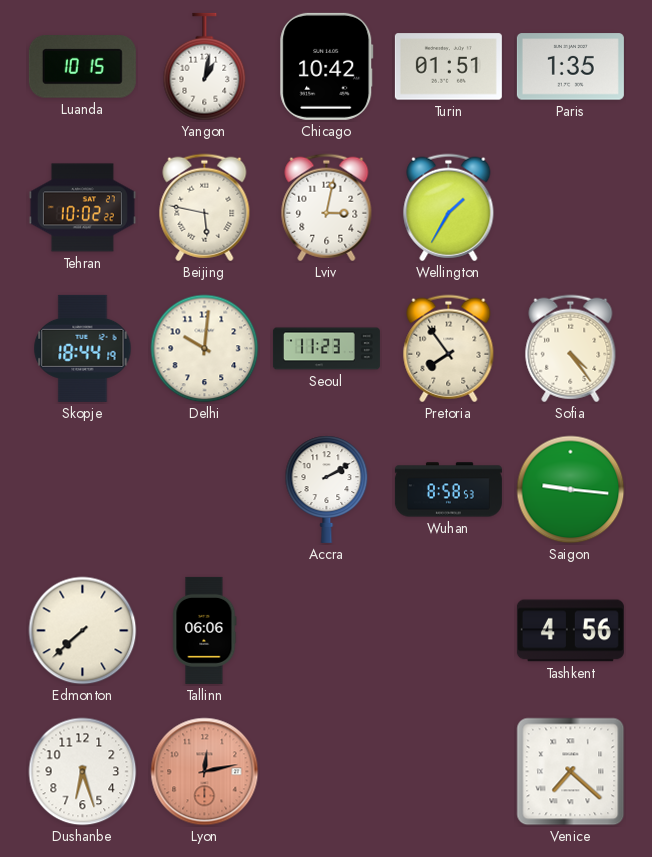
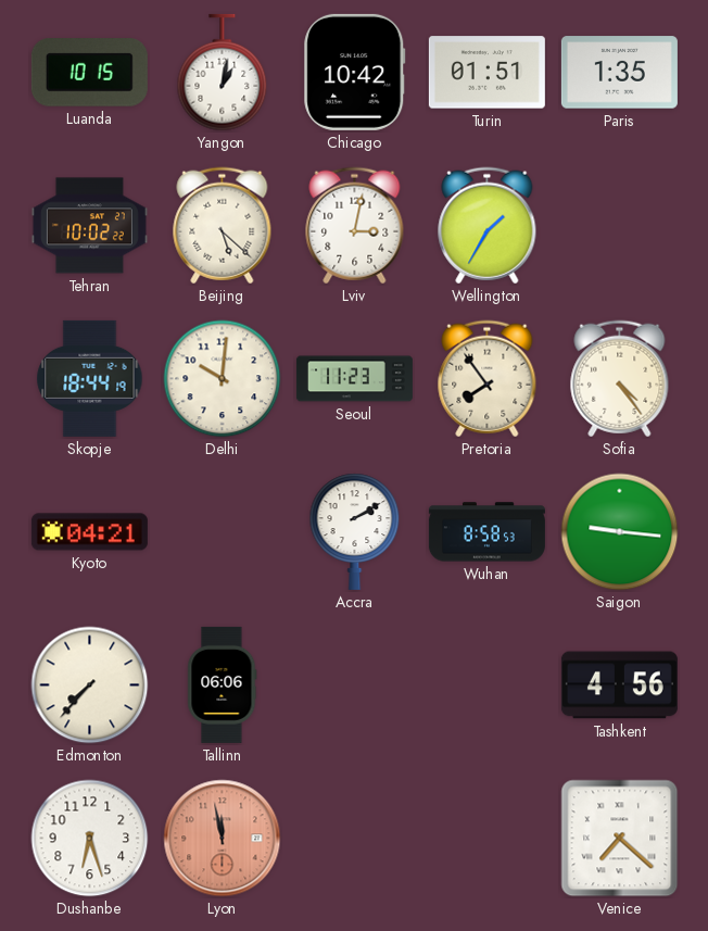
Beijing: 5:47 -> 5:22 (223, 226)
Kyoto: none -> 04:21 (89, 532)
Edmonton: 7:38 -> 7:37 (90, 685)
Lyon: 12:13 -> 11:58 (223, 839)
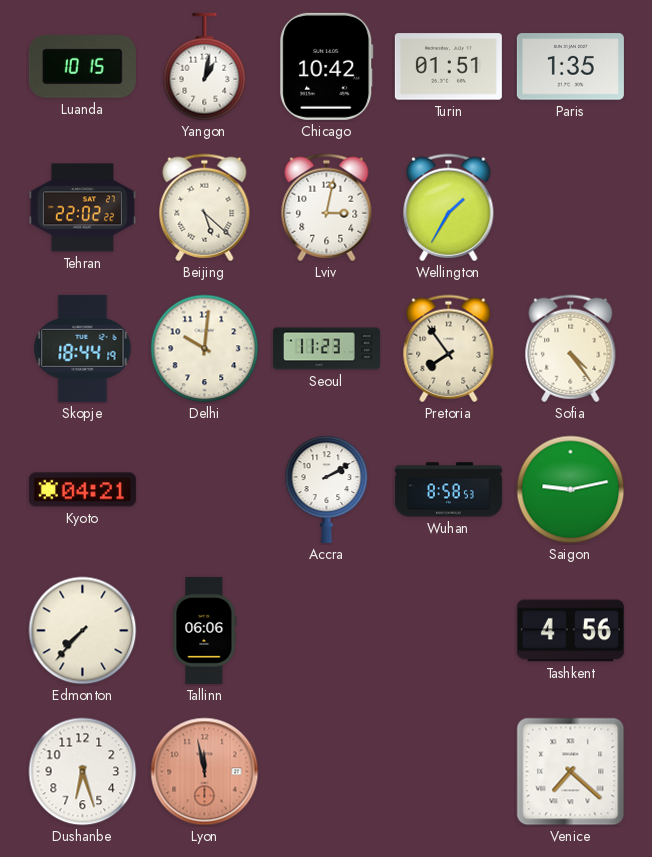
Tehran: 10:02 -> 22:02 (82, 208)
Saigon: 9:16 -> 9:13 (571, 490)
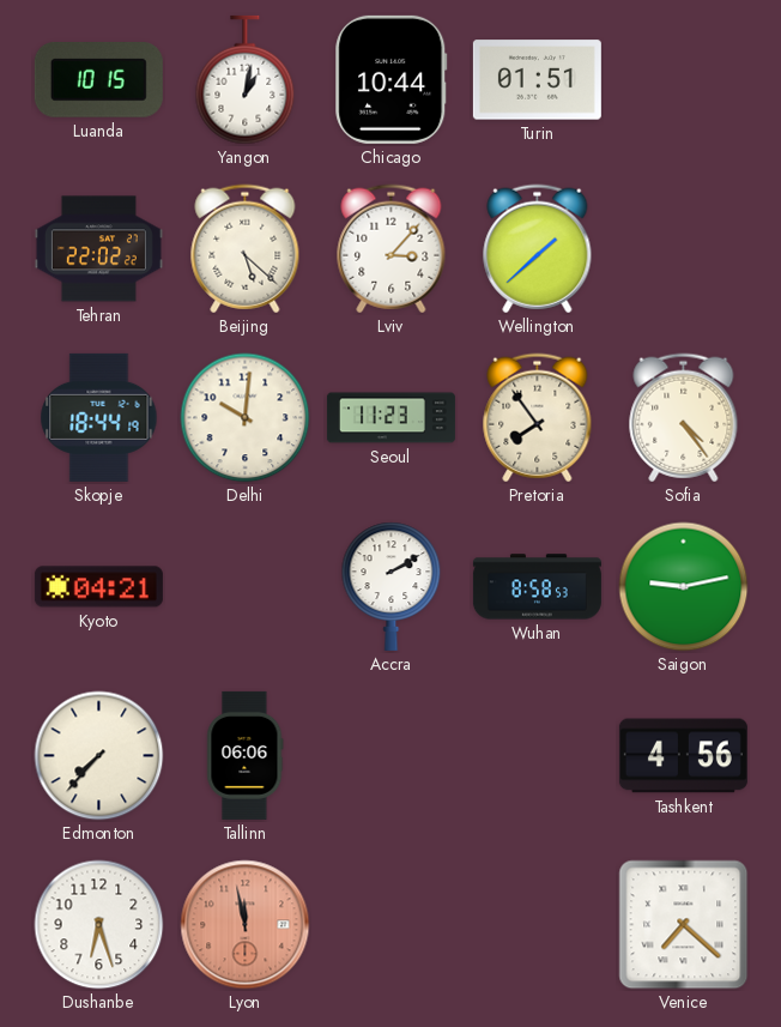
Chicago: 10:42 -> 10:44 (392, 79)
Paris: 1:35 -> none (570, 67)
Lviv: 3:02 -> 3:07 (392, 249)
Wellington: 1:35 -> 1:38 (538, 249)
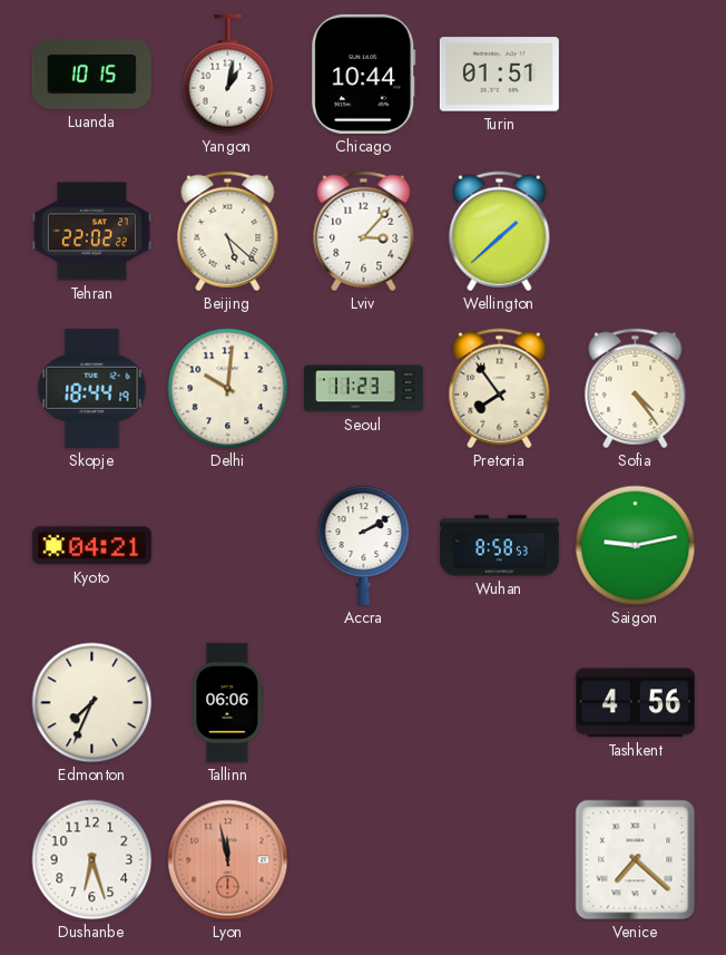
Edmonton: 7:37 -> 7:34 (92, 703)
